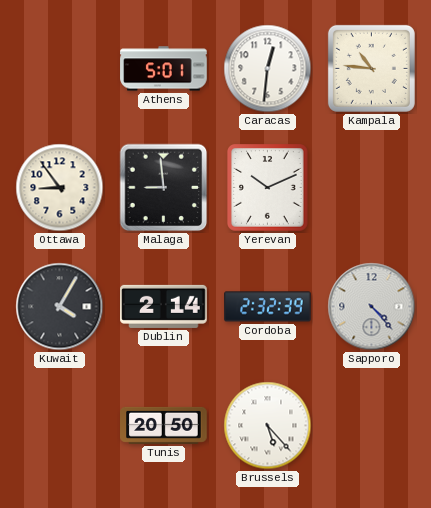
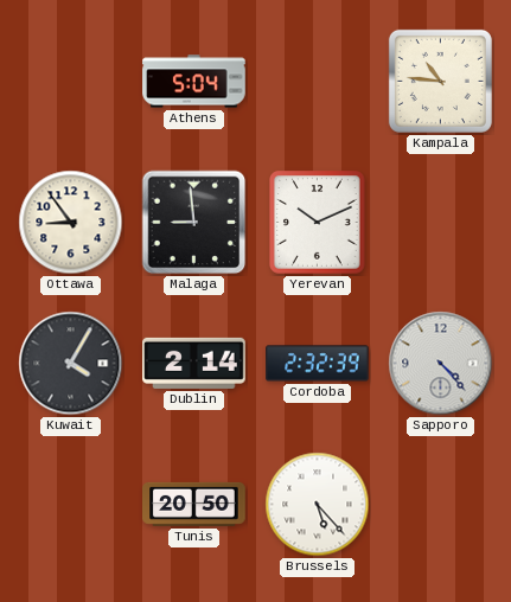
Athens: 5:01 -> 5:04 (194, 82)
Caracas: 12:31 -> none (268, 69)
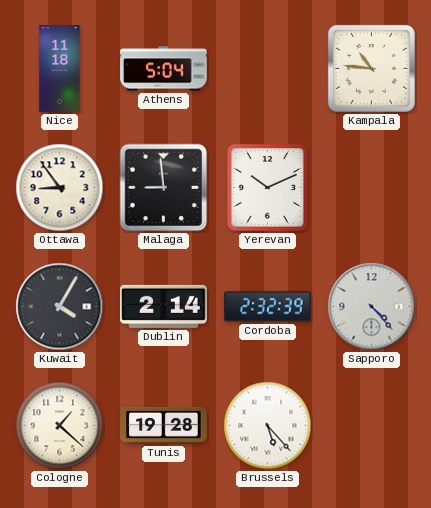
Nice: none -> 11:18 (60, 69)
Cologne: none -> 1:22 (60, 426)
Tunis: 20:50 -> 19:28 (164, 425)
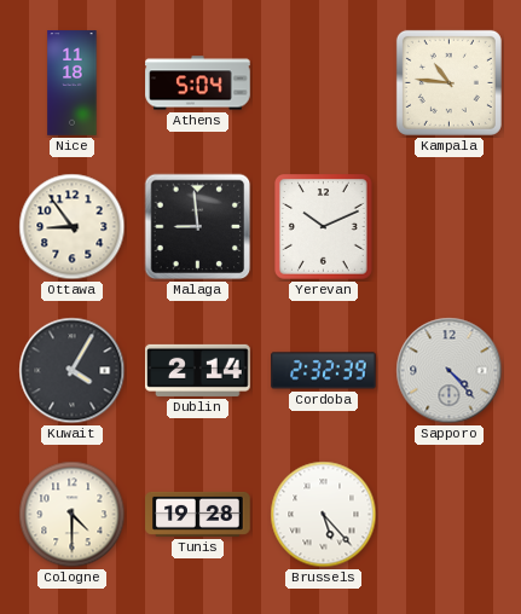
Cologne: 1:22 -> 4:30 (73, 515)
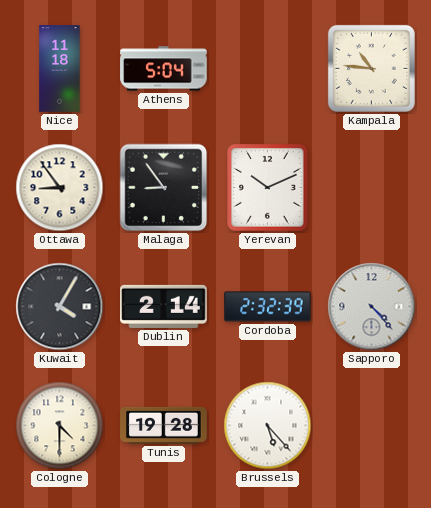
Malaga: 8:59 -> 8:54 (164, 188)
